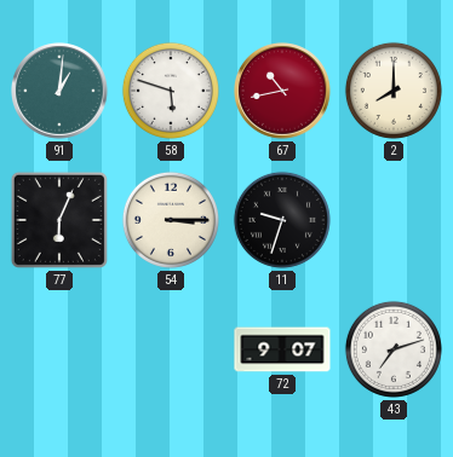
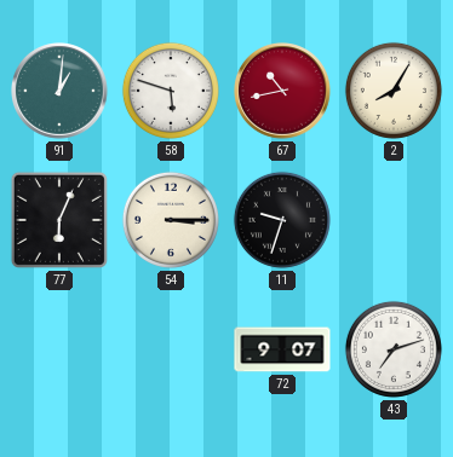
2: 8:00 -> 8:05 (394, 91)
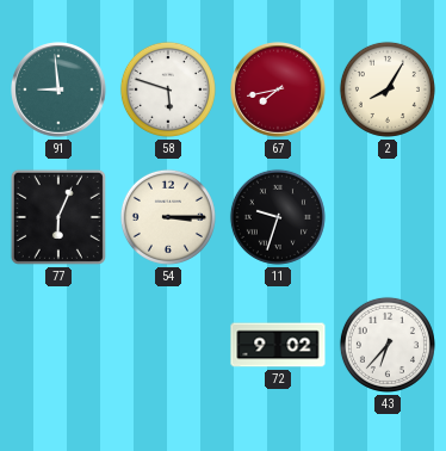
91: 1:01 -> 8:59 (60, 91)
67: 10:43 -> 7:43 (279, 91)
72: 9:07 -> 9:02 (278, 345)
43: 7:12 -> 6:37 (388, 345)
